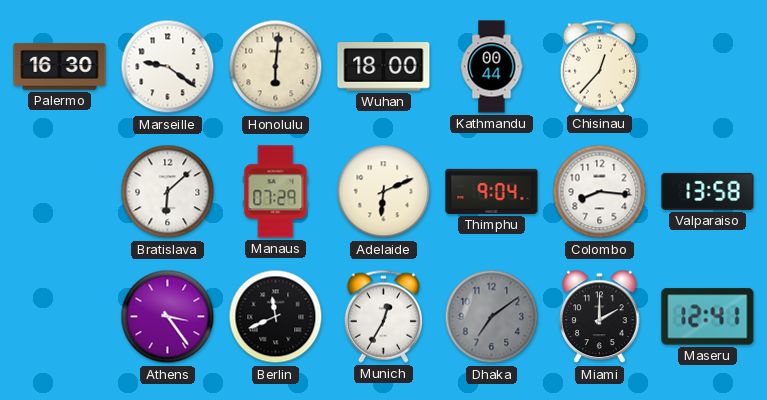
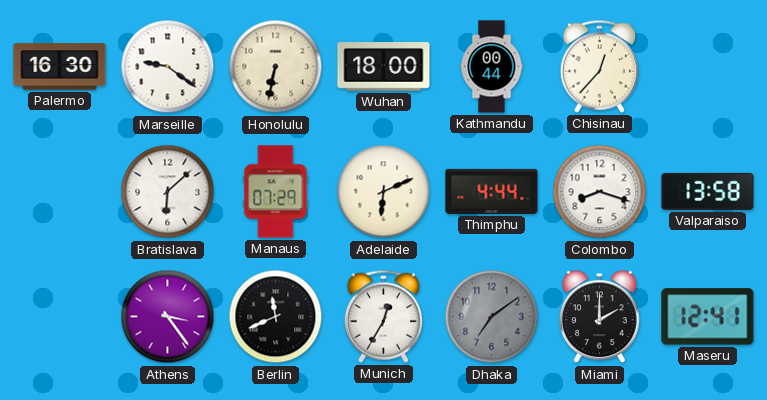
Honolulu: 6:01 -> 6:32 (276, 67)
Thimphu: 9:04 -> 4:44 (492, 191)
Colombo: 8:16 -> 8:18 (600, 192)
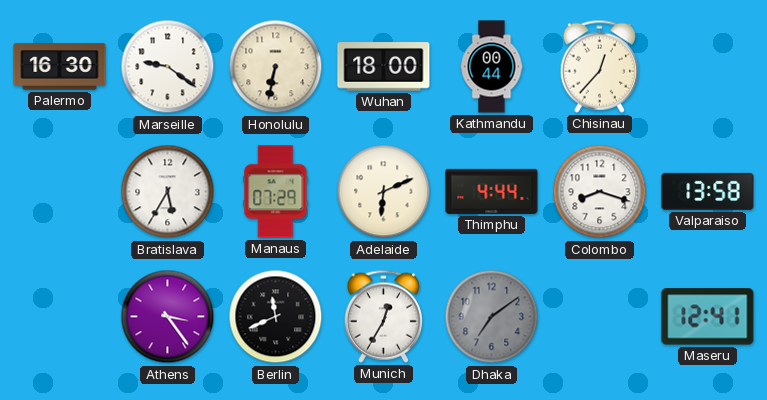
Bratislava: 6:08 -> 5:35 (168, 192)
Miami: 2:00 -> none (600, 317)
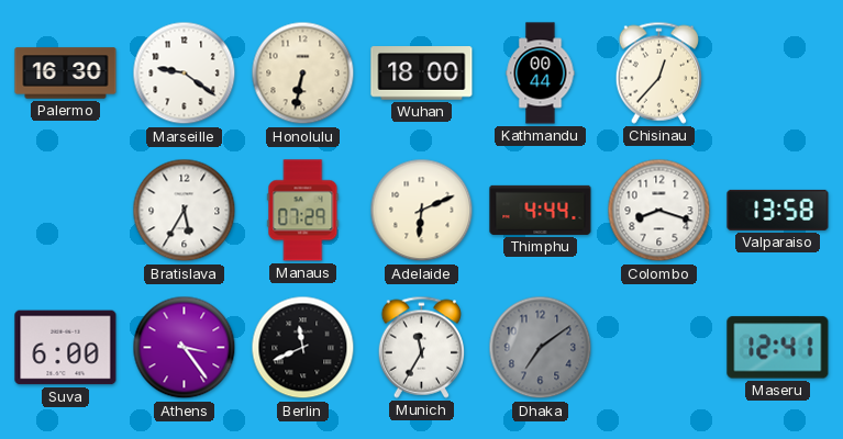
Suva: none -> 6:00 (66, 348)
Munich: 12:35 -> 11:35 (421, 347)
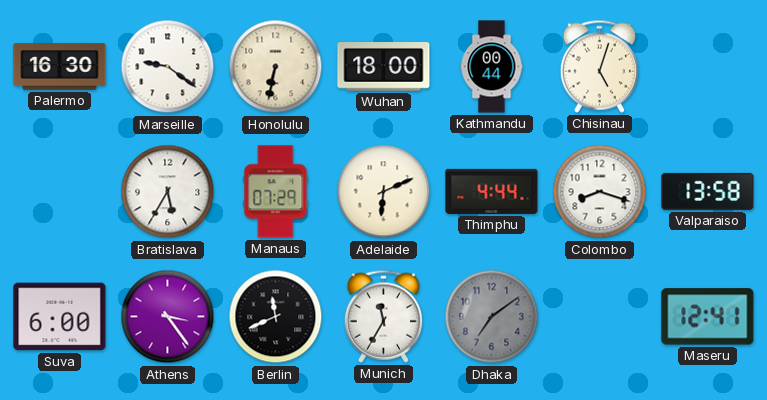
Chisinau: 12:37 -> 5:03 (599, 66)
